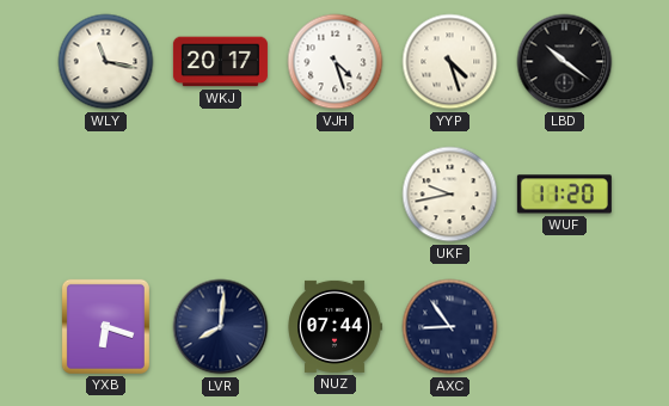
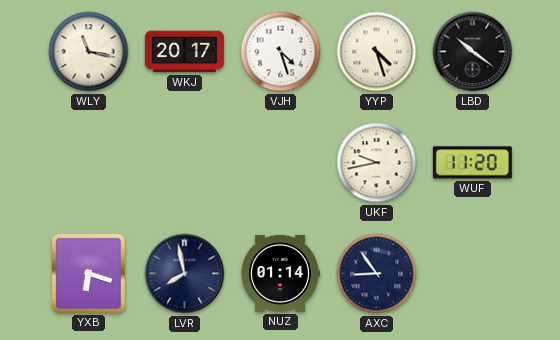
LVR: 8:01 -> 7:58 (185, 274)
NUZ: 07:44 -> 01:14 (280, 273)
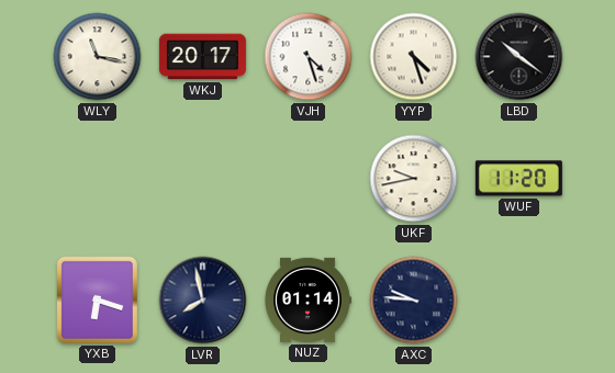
AXC: 8:54 -> 9:46 (414, 301)
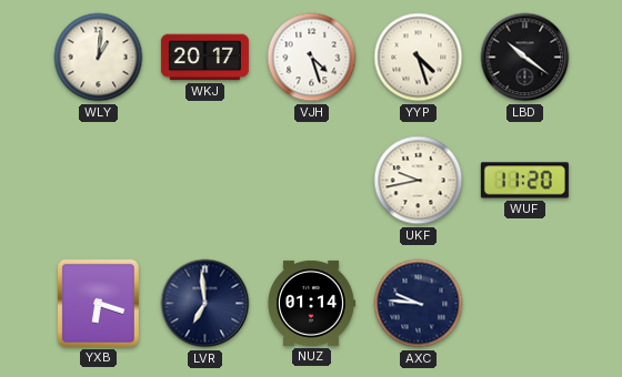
WLY: 11:17 -> 1:01 (99, 58)
LVR: 7:58 -> 6:59 (205, 304)
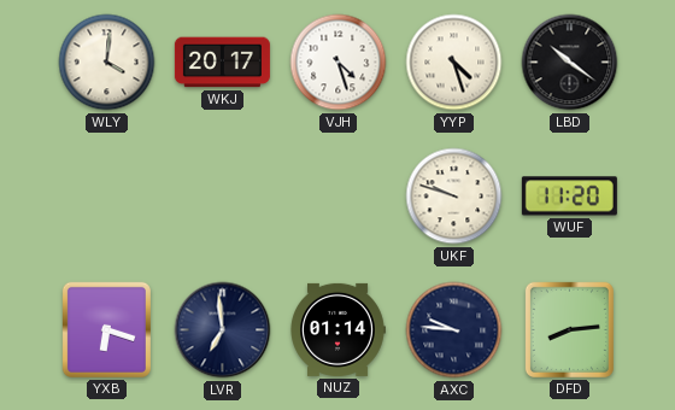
WLY: 1:01 -> 4:01 (107, 63)
UKF: 9:43 -> 9:48 (454, 197)
DFD: none -> 8:14 (569, 329)
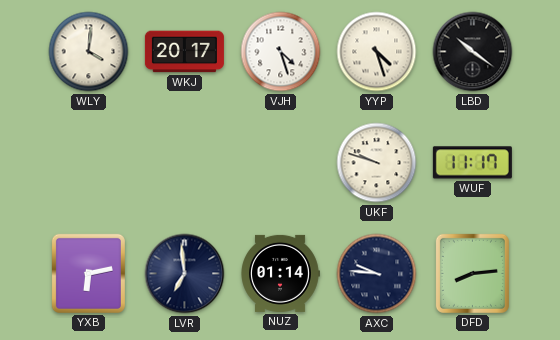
WUF: 11:20 -> 11:17 (472, 163)
YXB: 6:18 -> 6:13 (88, 273)
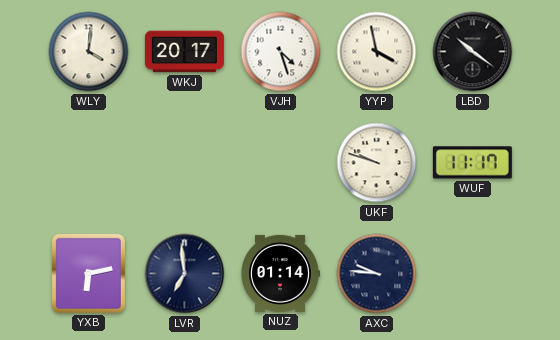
YYP: 4:27 -> 3:58 (377, 52)
DFD: 8:14 -> none (472, 273)
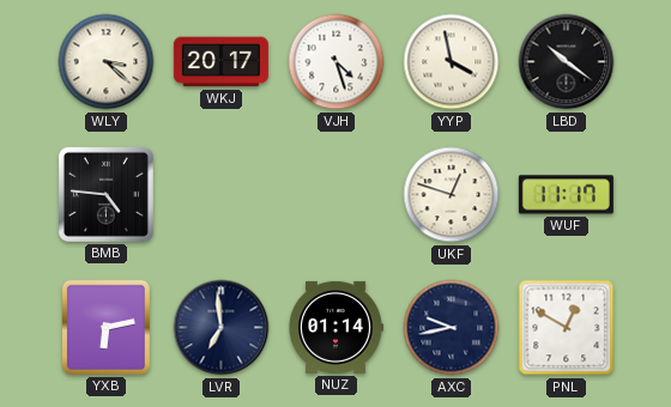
WLY: 4:01 -> 3:22 (107, 62)
BMB: none -> 4:46 (105, 194)
UKF: 9:48 -> 12:48 (452, 195)
AXC: 9:46 -> 9:43 (452, 328)
PNL: none -> 12:50 (567, 328)
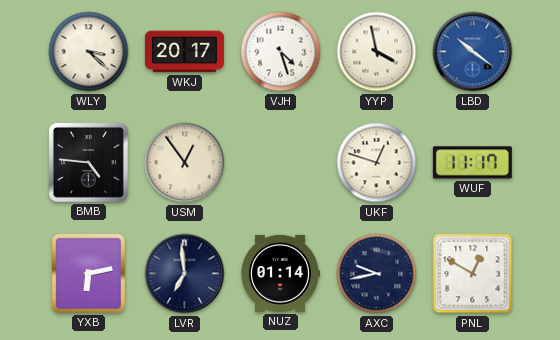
LBD dial: black -> blue (473, 52)
USM: none -> 12:54 (185, 163)
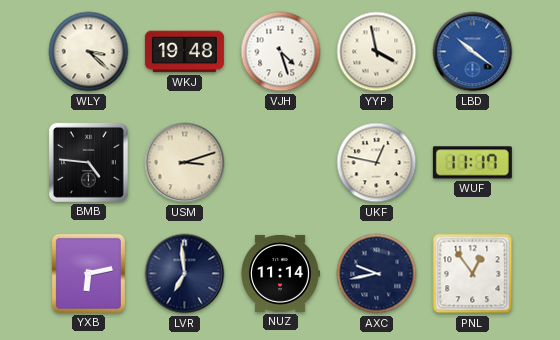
WKJ: 20:17 -> 19:48 (184, 52)
USM: 12:54 -> 3:12 (185, 163)
UKF: 12:48 -> 12:47 (377, 163)
NUZ: 01:14 -> 11:14 (280, 273)
PNL: 12:50 -> 12:54 (473, 274)
